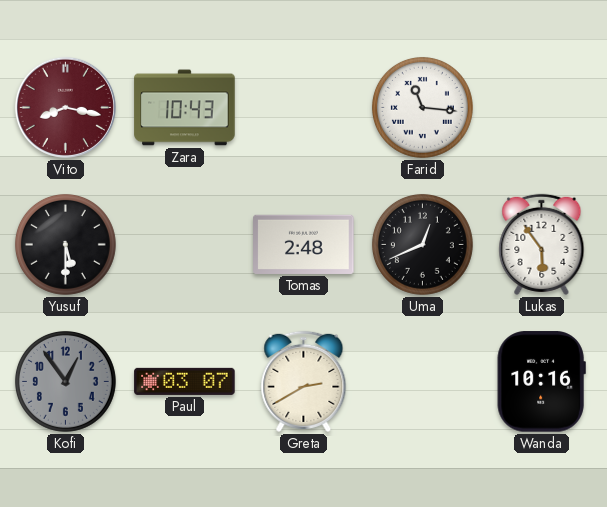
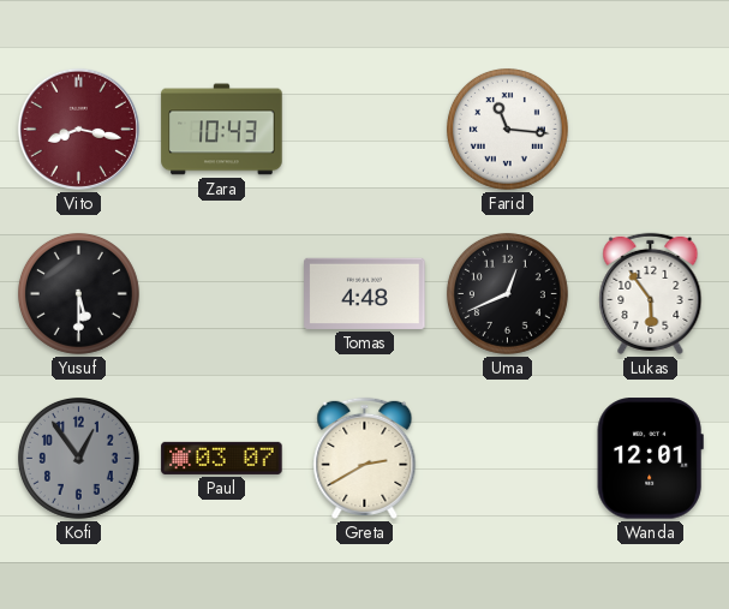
Tomas: 2:48 -> 4:48 (365, 293)
Wanda: 10:16 -> 12:01 (650, 459)
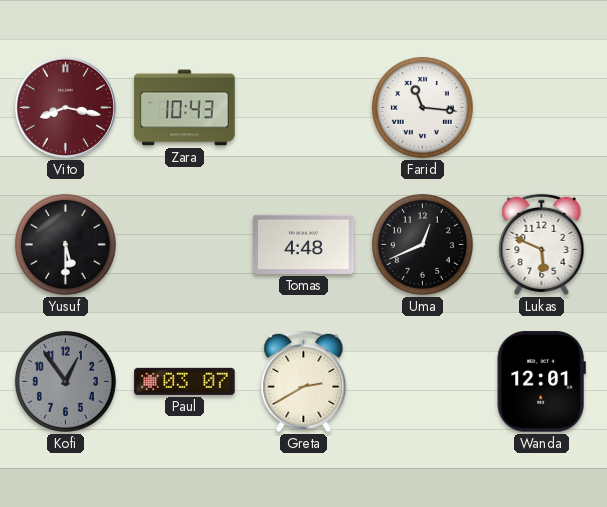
Lukas: 5:54 -> 5:49 (542, 244)
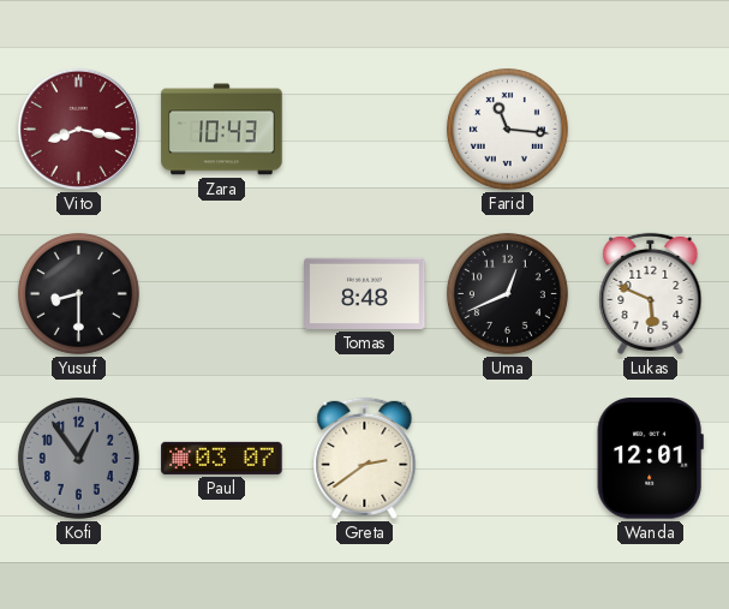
Yusuf: 5:30 -> 8:30 (78, 293)
Tomas: 4:48 -> 8:48 (365, 293)
Greta: 2:40 -> 2:39 (365, 458)
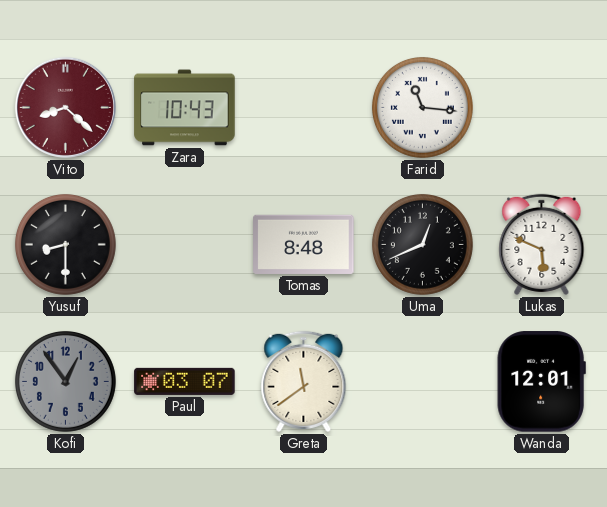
Vito: 8:17 -> 8:22 (65, 107)
Greta: 2:39 -> 11:39 (304, 381)
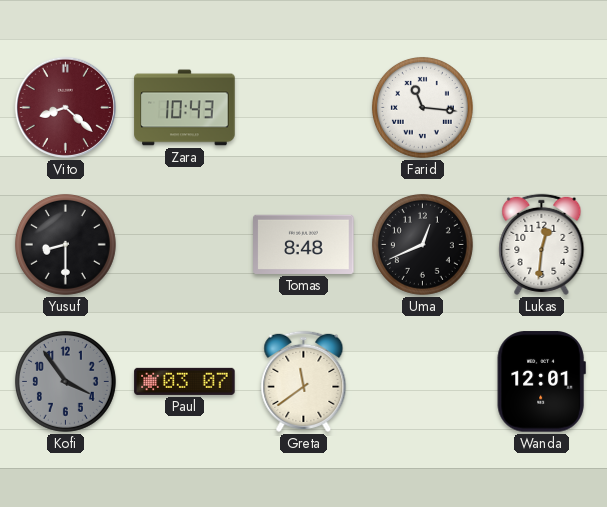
Lukas: 5:49 -> 12:31 (542, 244)
Kofi: 12:54 -> 3:54 (65, 381)
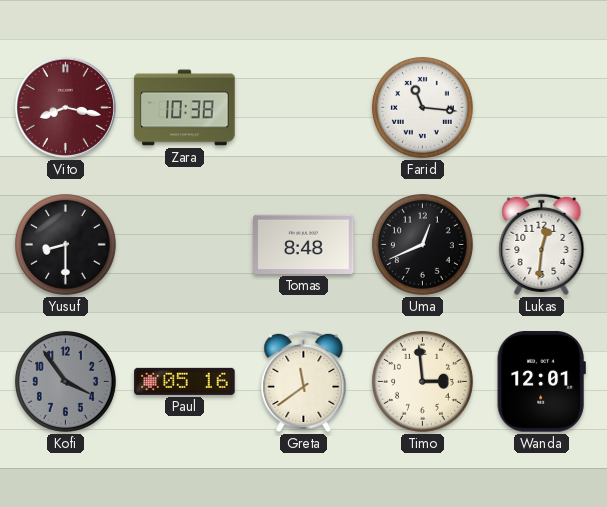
Vito: 8:22 -> 8:17 (65, 107)
Zara: 10:43 -> 10:38 (185, 108)
Paul: 03:07 -> 05:16 (185, 381)
Timo: none -> 2:59 (422, 381)
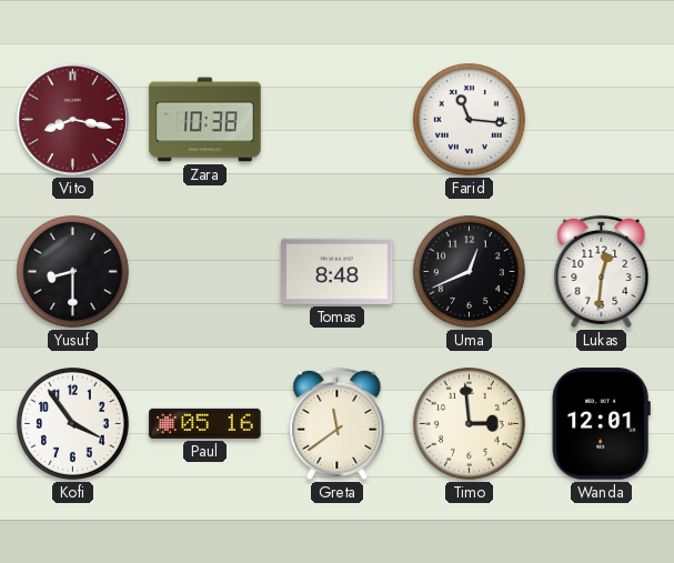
Kofi dial: grey -> white (72, 423)
